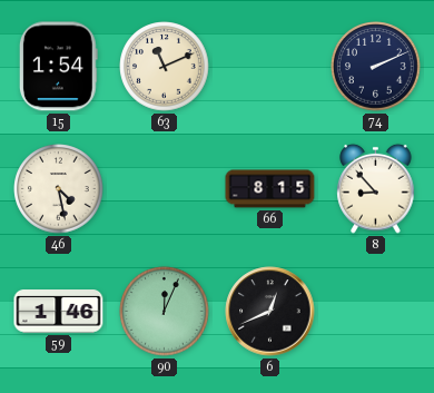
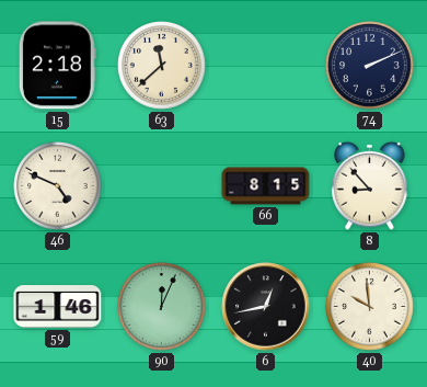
15: 1:54 -> 2:18 (57, 66)
63: 11:11 -> 11:38 (162, 66)
46: 4:28 -> 4:49 (58, 186)
6: 12:41 -> 12:43 (266, 307)
40: none -> 9:59 (370, 307)
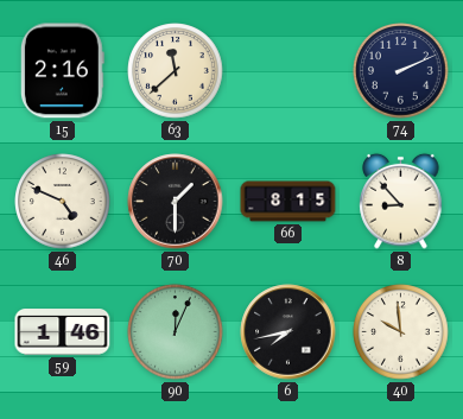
15: 2:18 -> 2:16 (62, 71)
70: none -> 1:30 (176, 202)
6: 12:43 -> 7:43 (288, 332)
